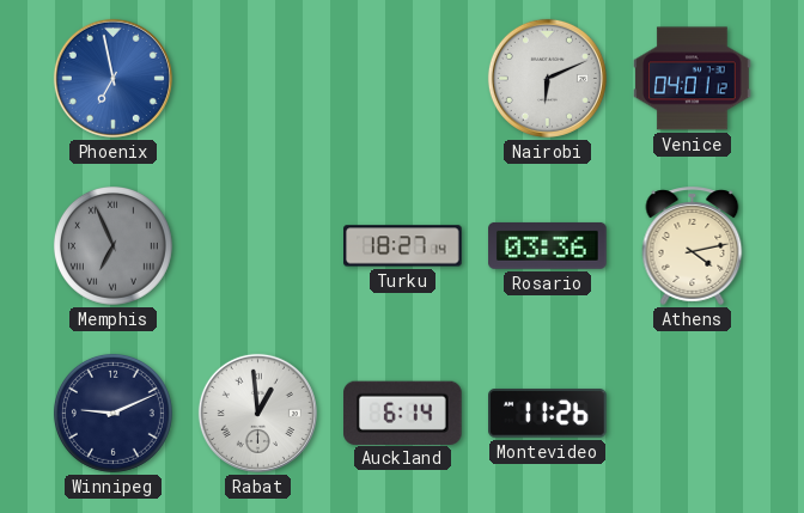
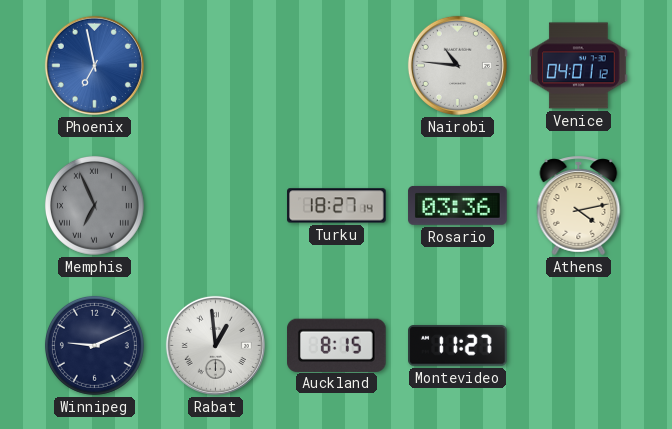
Nairobi: 6:11 -> 10:46 (457, 65)
Auckland: 6:14 -> 8:15 (337, 345)
Montevideo: 11:26 -> 11:27 (458, 346)
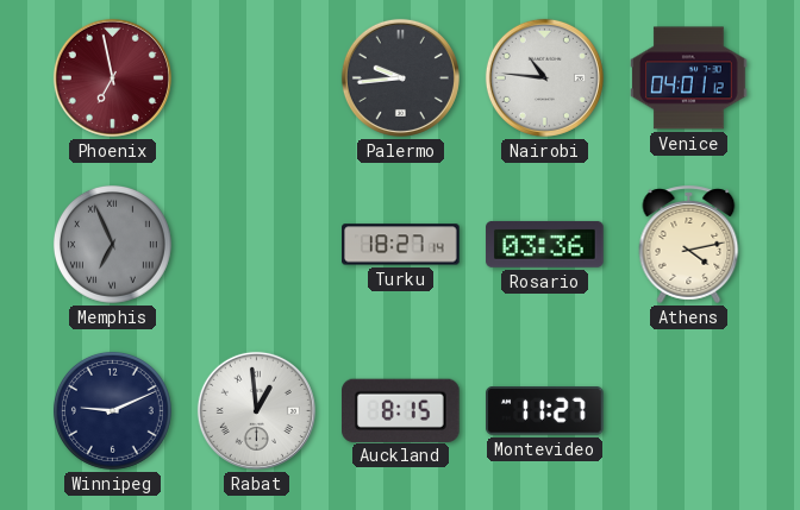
Phoenix dial: blue -> burgundy (112, 77)
Palermo: none -> 9:44 (400, 77)
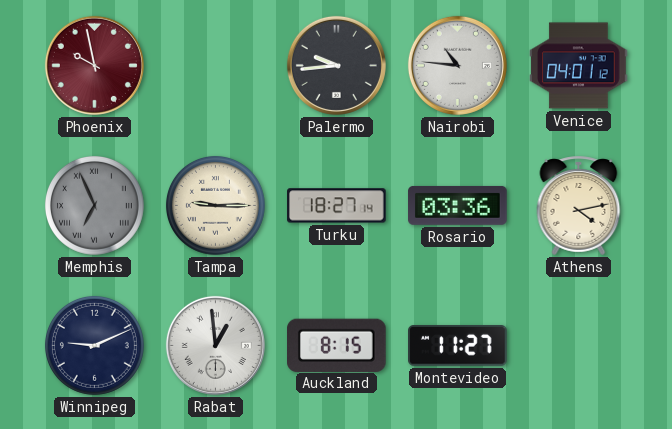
Phoenix: 6:58 -> 9:58 (94, 65)
Tampa: none -> 9:15 (215, 205)
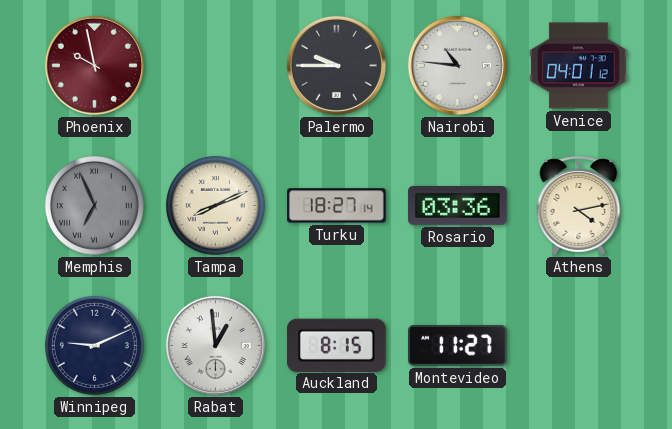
Palermo: 9:44 -> 9:45 (336, 65)
Tampa: 9:15 -> 8:11 (215, 205)
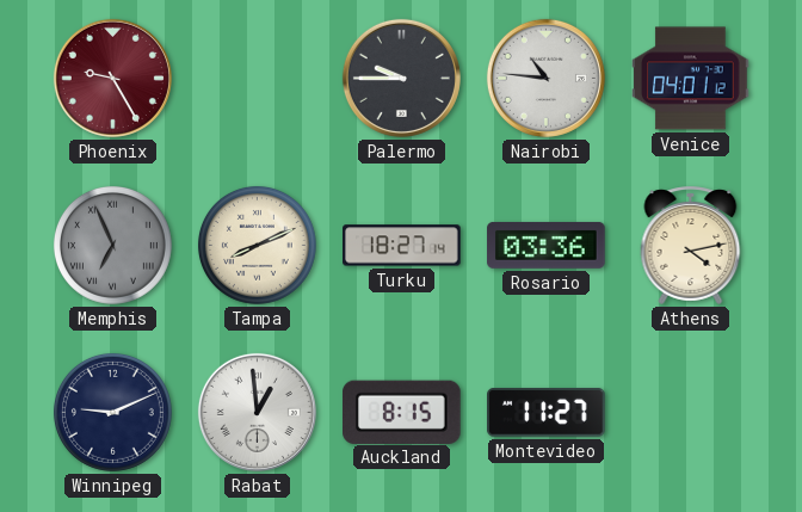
Phoenix: 9:58 -> 9:25 (112, 78)
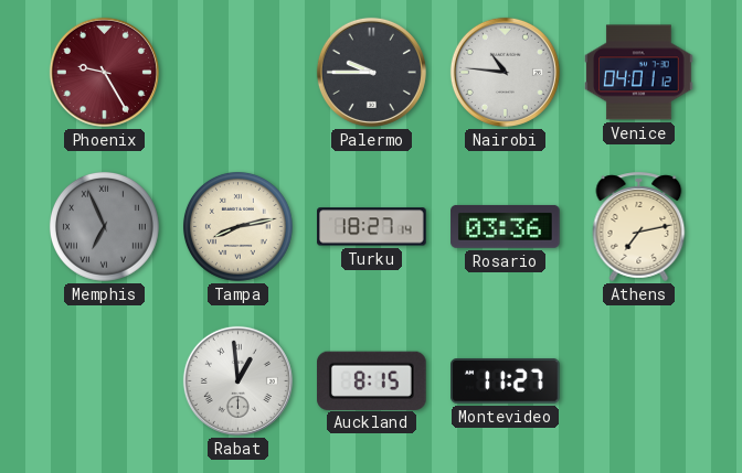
Tampa: 8:11 -> 8:13 (237, 226)
Athens: 4:13 -> 7:13 (639, 226)
Winnipeg: 9:11 -> none (112, 412)
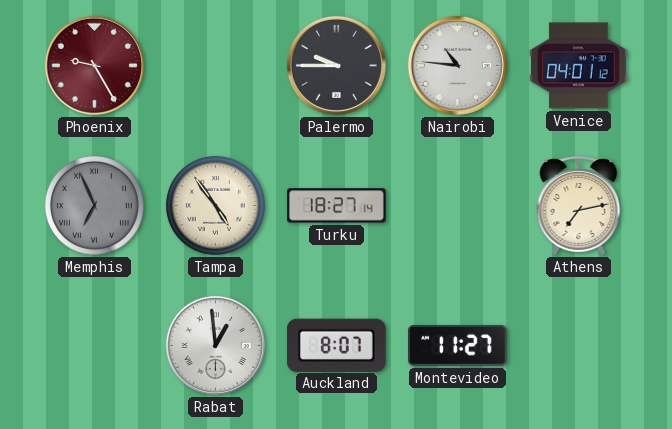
Tampa: 8:13 -> 4:54 (215, 205)
Rosario: 03:36 -> none (506, 226)
Auckland: 8:15 -> 8:07 (337, 345)
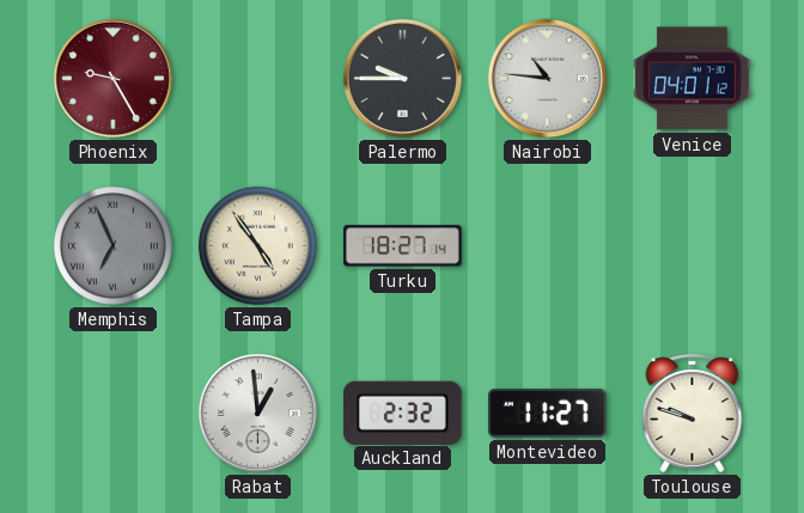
Athens: 7:13 -> none (579, 205)
Auckland: 8:07 -> 2:32 (403, 413)
Toulouse: none -> 9:48 (693, 413)
